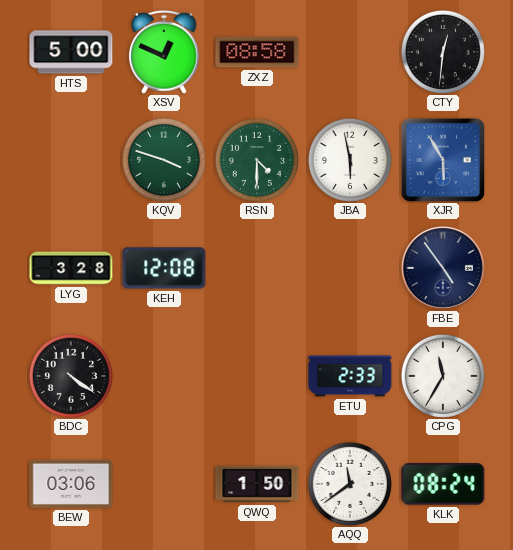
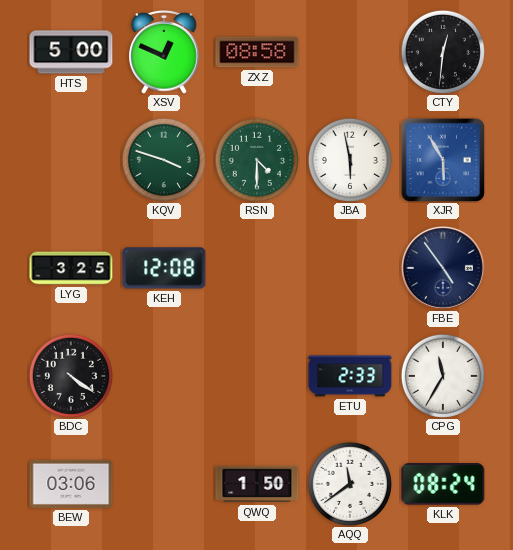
LYG: 3:28 -> 3:25 (71, 268)
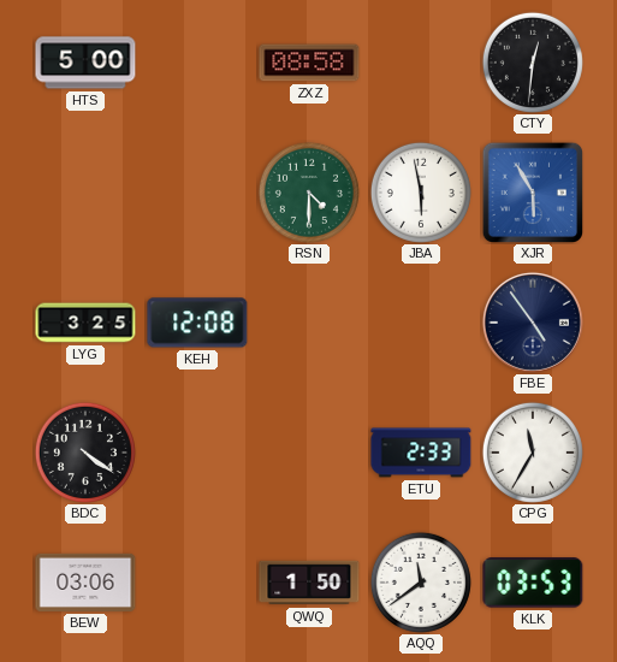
XSV: 12:49 -> none (164, 53)
KQV: 3:48 -> none (164, 160)
KLK: 08:24 -> 03:53 (533, 583)
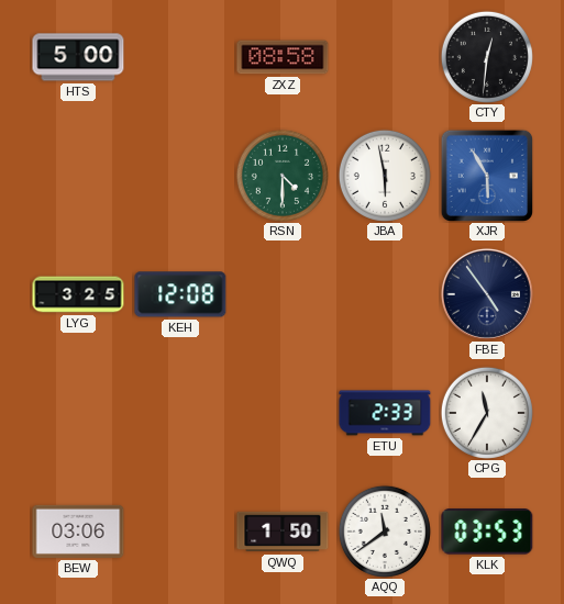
BDC: 4:21 -> none (85, 453)
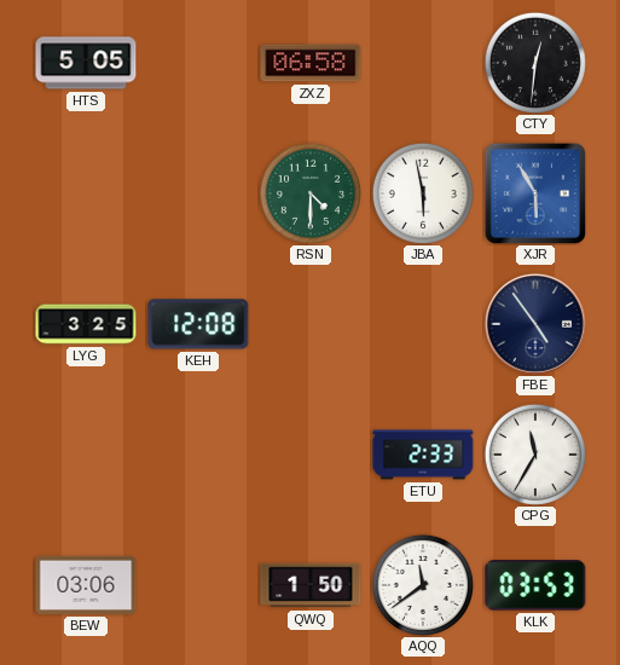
HTS: 5:00 -> 5:05 (86, 63)
ZXZ: 08:58 -> 06:58 (311, 63)
